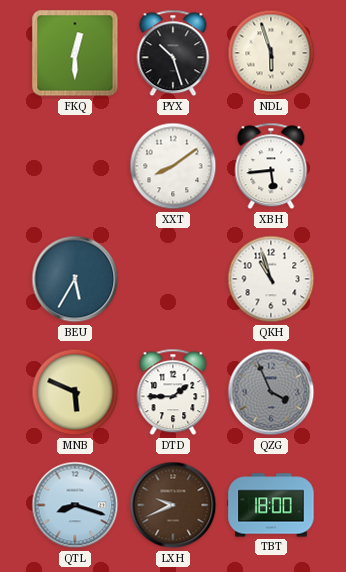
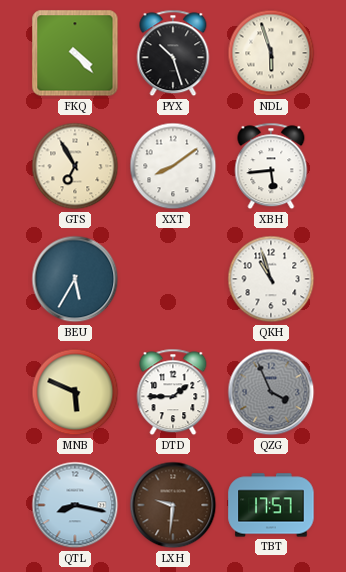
FKQ: 12:30 -> 4:23 (75, 53)
GTS: none -> 6:55 (75, 166)
QTL: 8:18 -> 8:17 (75, 505)
LXH: 9:41 -> 9:31 (173, 505)
TBT: 18:00 -> 17:57 (271, 505)
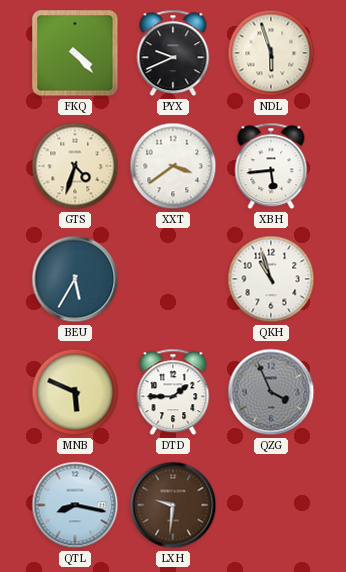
PYX: 10:27 -> 9:41 (173, 53)
GTS: 6:55 -> 4:33 (75, 166)
XXT: 8:09 -> 3:39 (173, 166)
TBT: 17:57 -> none (271, 505)
